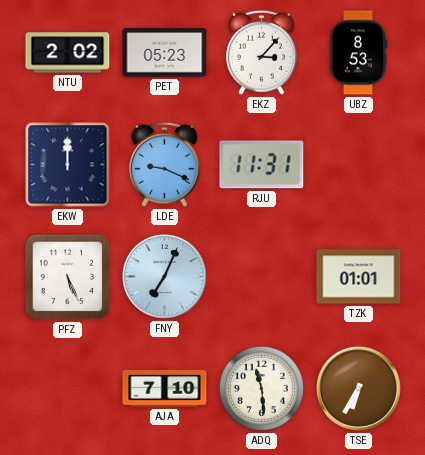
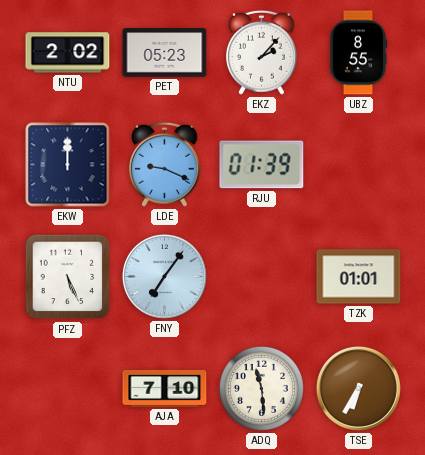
EKZ: 3:07 -> 2:07 (261, 52)
UBZ: 8:53 -> 8:55 (358, 53)
RJU: 11:31 -> 01:39 (262, 165)
FNY: 7:04 -> 7:06 (164, 276)
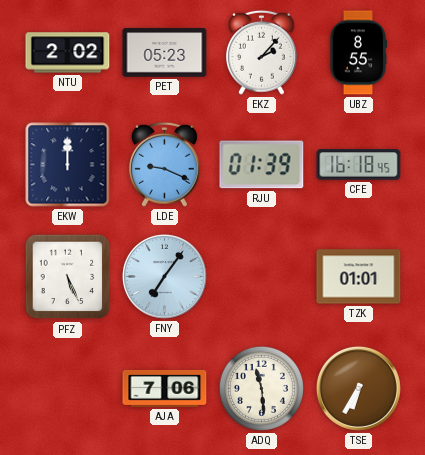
CFE: none -> 16:18 (359, 165)
AJA: 7:10 -> 7:06 (165, 388)
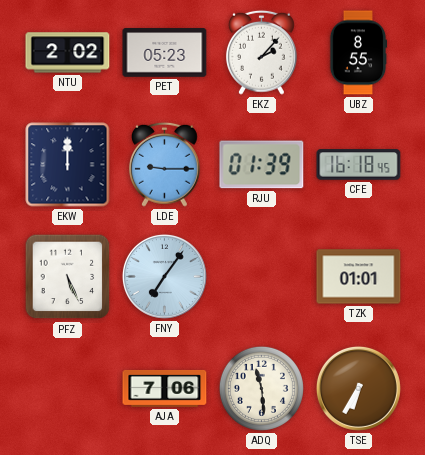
LDE: 9:19 -> 9:15 (164, 164)
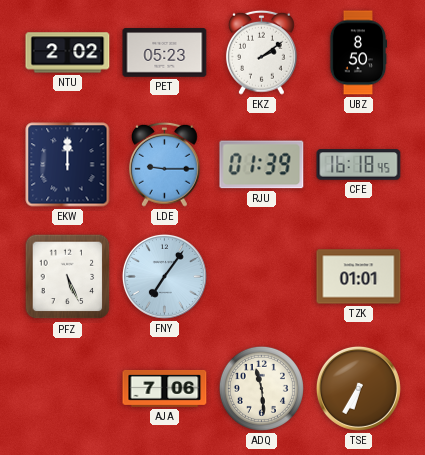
EKZ: 2:07 -> 2:09 (261, 52)
UBZ: 8:55 -> 8:50 (358, 53)
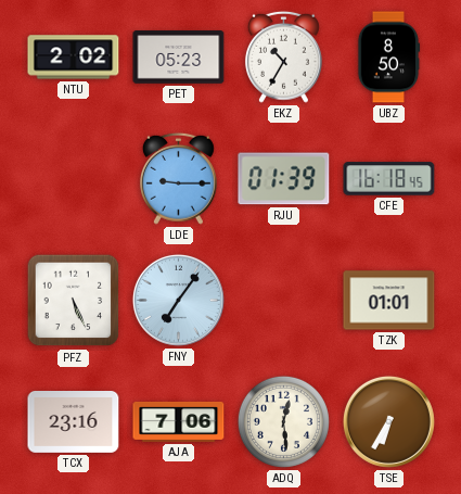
EKZ: 2:09 -> 10:35 (283, 56)
EKW: 12:00 -> none (68, 165)
TCX: none -> 23:16 (74, 422)
ADQ: 11:29 -> 12:29 (283, 421)
